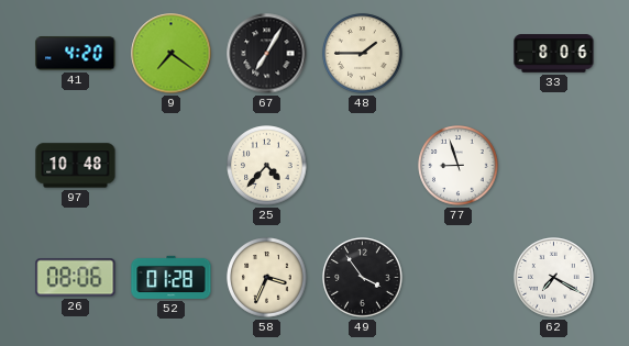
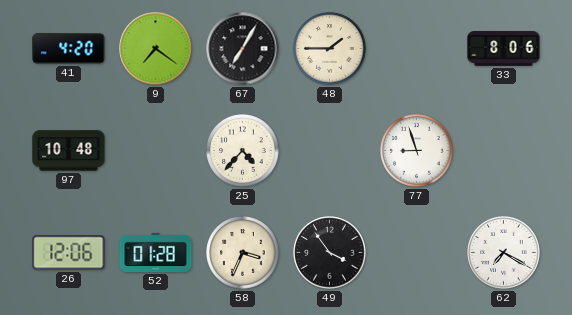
26: 08:06 -> 12:06 (69, 253)
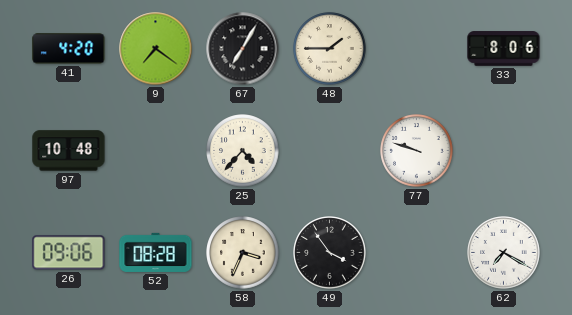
77: 8:57 -> 9:48 (417, 151)
26: 12:06 -> 09:06 (69, 253)
52: 01:28 -> 08:28 (156, 252)
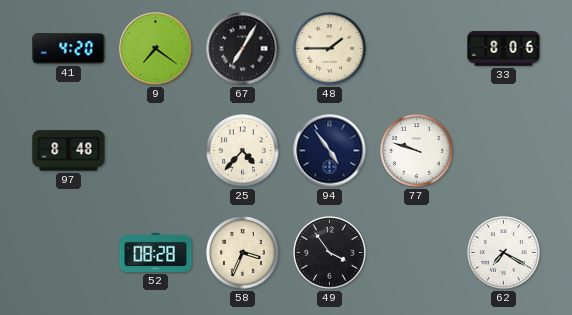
97: 10:48 -> 8:48 (69, 151)
94: none -> 4:54 (330, 151)
26: 09:06 -> none (69, 253)
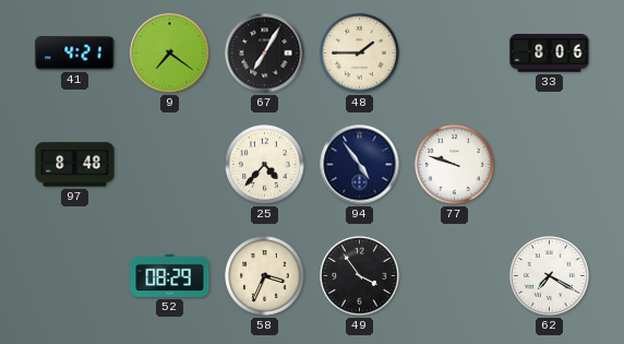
41: 4:20 -> 4:21 (75, 54)
52: 08:28 -> 08:29 (170, 275)
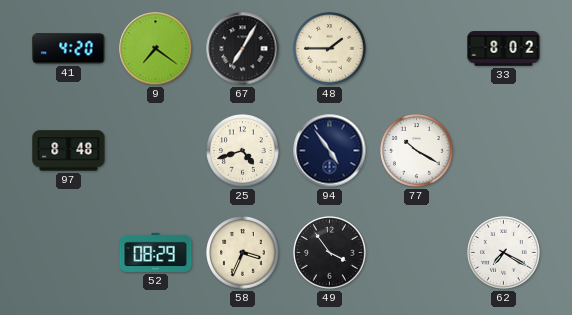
41: 4:21 -> 4:20 (69, 49)
33: 8:06 -> 8:02 (504, 49)
25: 4:37 -> 4:42 (243, 151)
77: 9:48 -> 10:20 (417, 151)
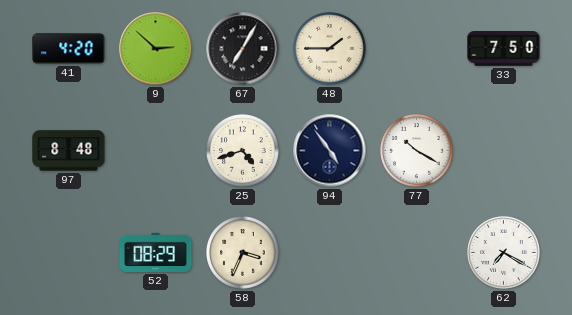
9: 7:21 -> 2:52 (156, 49)
33: 8:02 -> 7:50 (504, 49)
49: 3:54 -> none (330, 253)
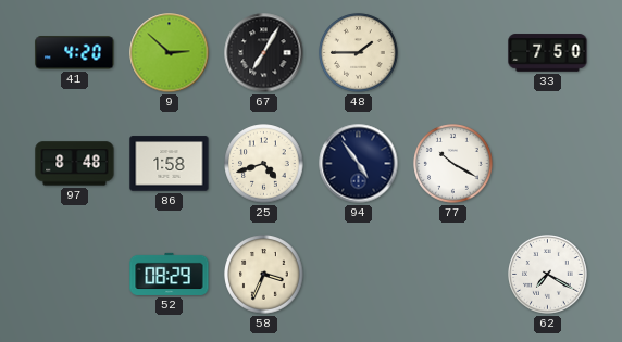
86: none -> 1:58 (170, 164)
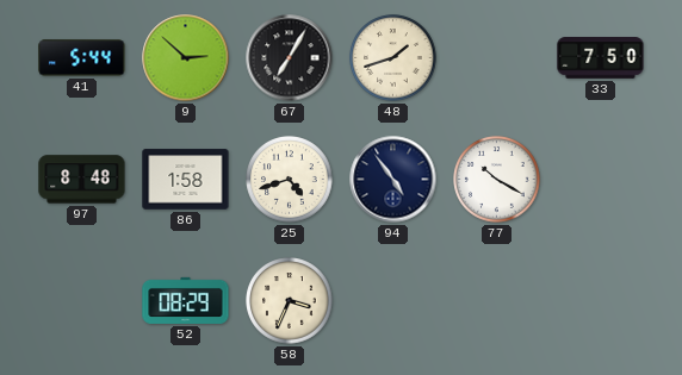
41: 4:20 -> 5:44 (82, 58)
48: 1:45 -> 1:42 (393, 58)
62: 7:20 -> none (548, 275)
